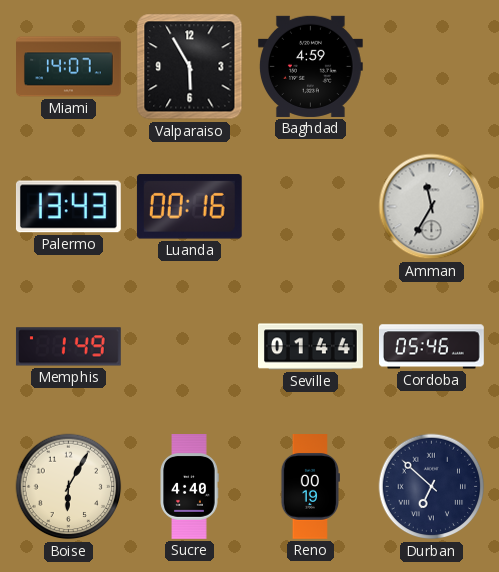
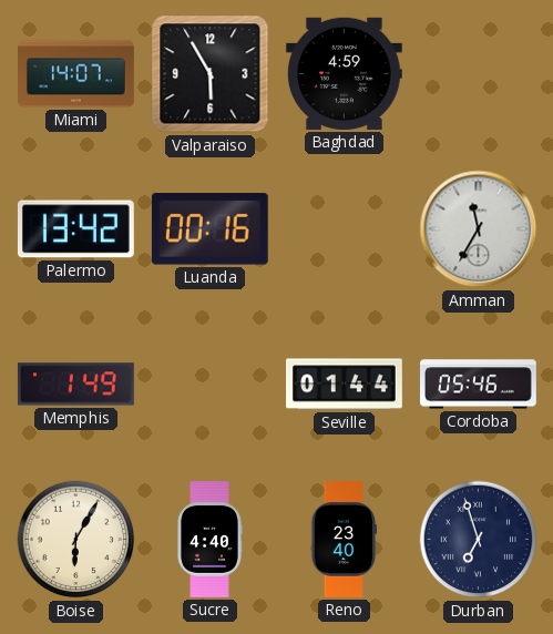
Palermo: 13:43 -> 13:42 (75, 229)
Reno: 00:19 -> 23:40 (342, 540)
Durban: 6:52 -> 6:57 (479, 540)
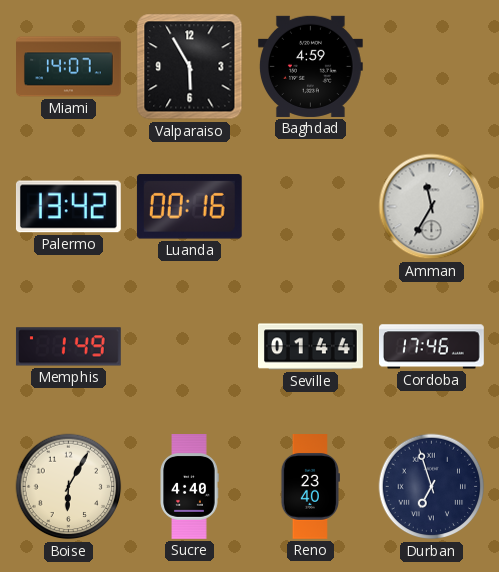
Cordoba: 05:46 -> 17:46 (432, 347)
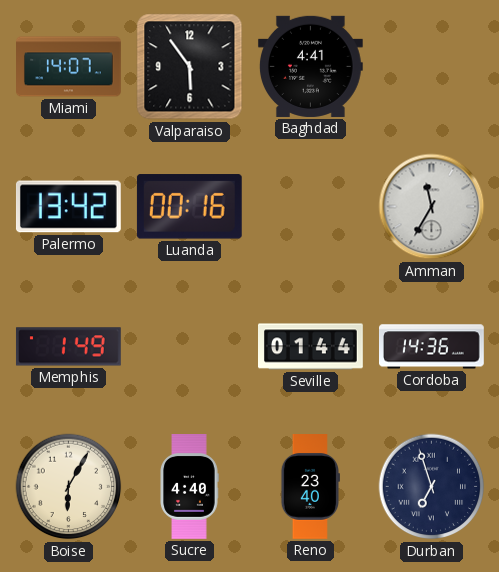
Valparaiso: 5:55 -> 5:54 (190, 67)
Baghdad: 4:59 -> 4:41 (310, 66)
Cordoba: 17:46 -> 14:36 (432, 347)
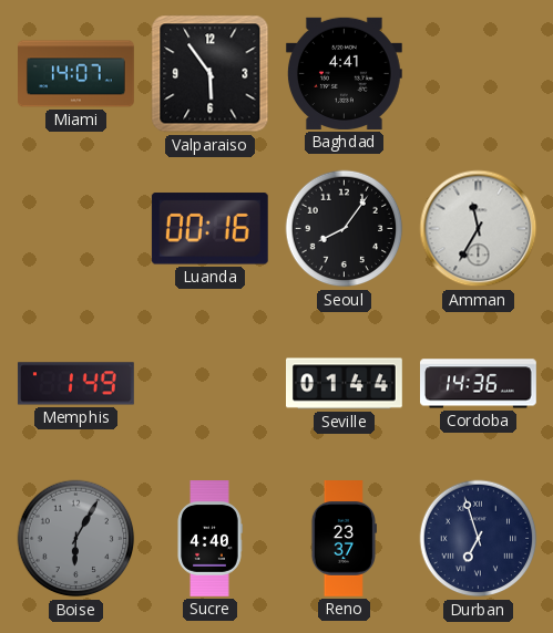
Palermo: 13:42 -> none (68, 207)
Seoul: none -> 8:06 (345, 229)
Boise dial: cream -> grey (76, 539)
Reno: 23:40 -> 23:37 (342, 539)
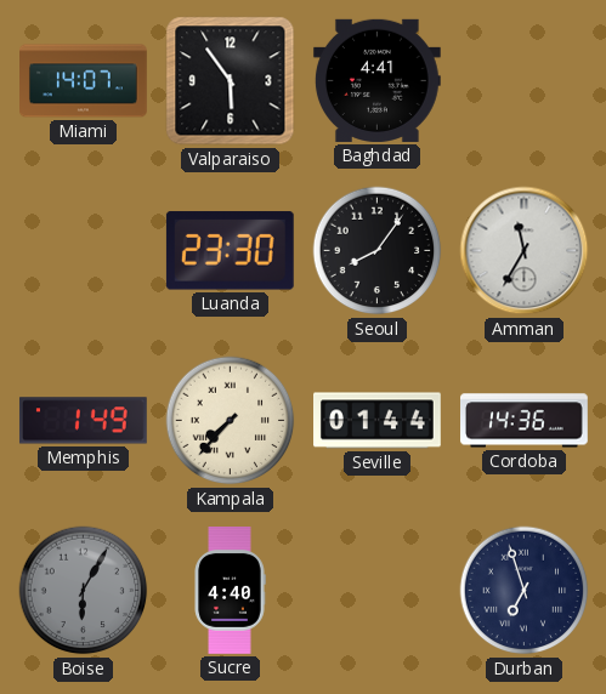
Luanda: 00:16 -> 23:30 (230, 251)
Kampala: none -> 7:37 (231, 421)
Reno: 23:37 -> none (342, 539)
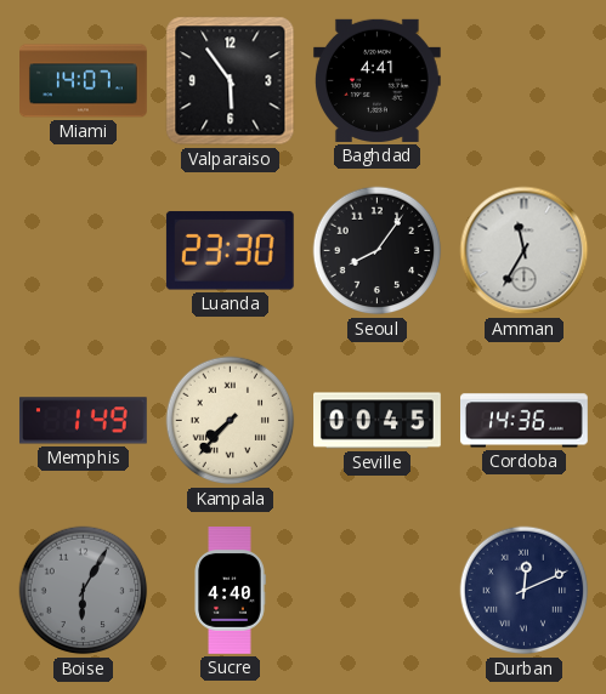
Seville: 01:44 -> 00:45 (378, 421)
Durban: 6:57 -> 12:11 (525, 591)
